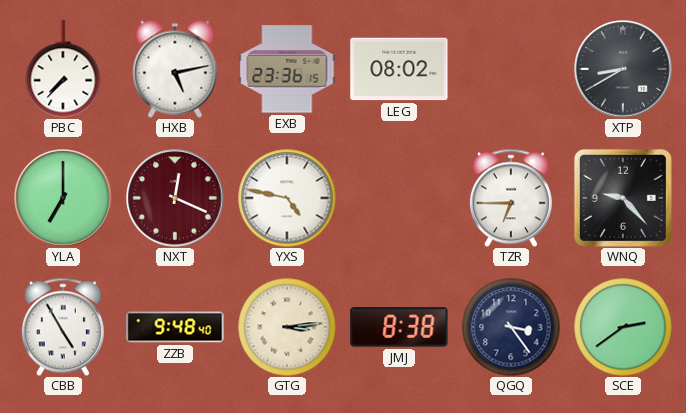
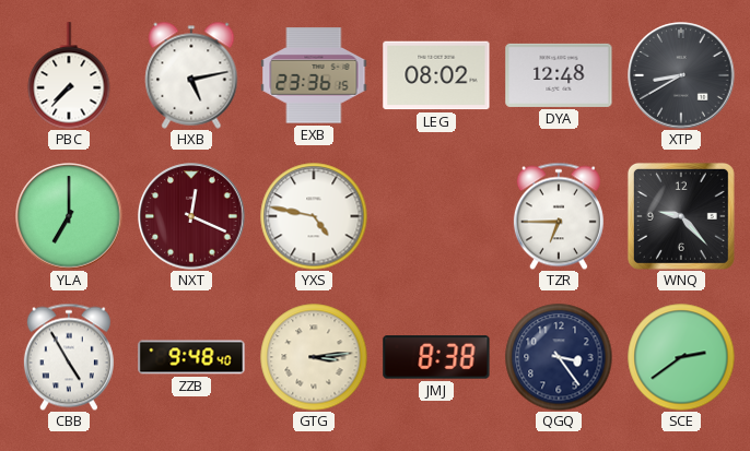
DYA: none -> 12:48 (559, 75)
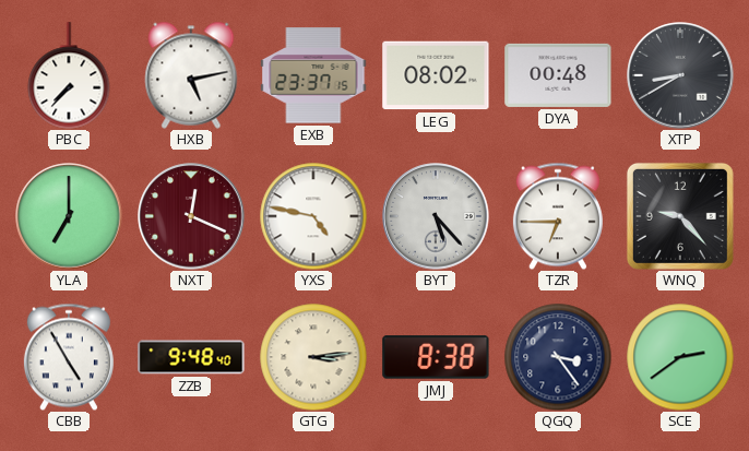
EXB: 23:36 -> 23:37 (313, 75)
DYA: 12:48 -> 00:48 (558, 75)
BYT: none -> 5:23 (436, 216)
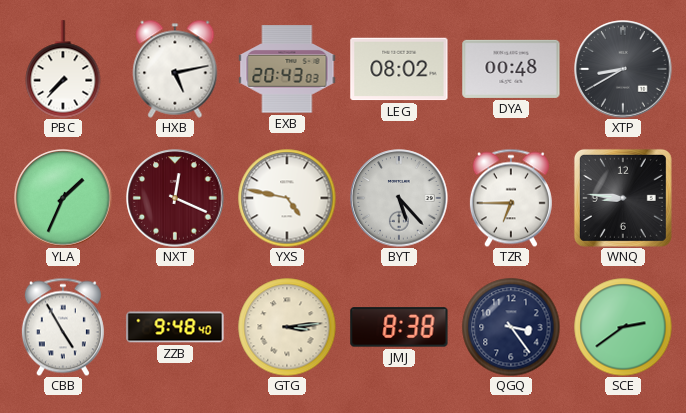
EXB: 23:37 -> 20:43 (287, 69)
YLA: 7:00 -> 1:34 (63, 198)
WNQ: 9:23 -> 8:46 (623, 198)
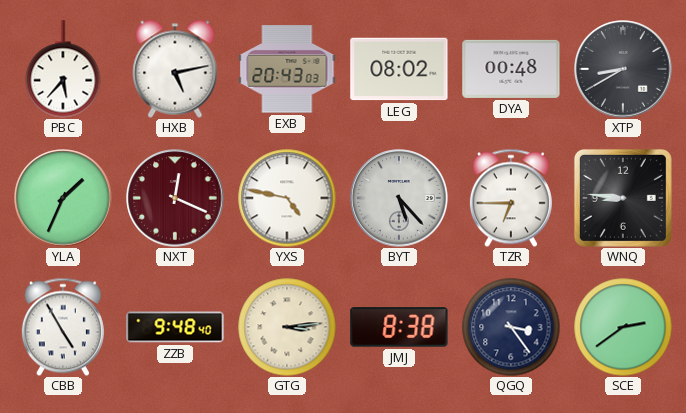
PBC: 7:37 -> 5:37 (63, 69)
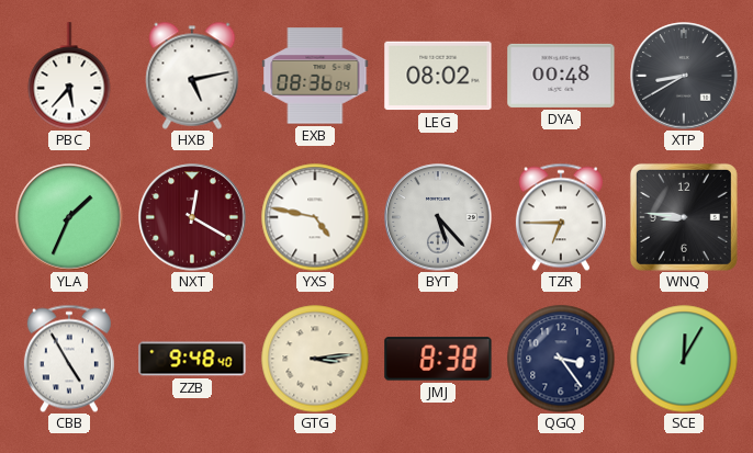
EXB: 20:43 -> 08:36 (315, 76)
NXT: 12:19 -> 12:20 (192, 217)
SCE: 2:39 -> 12:05 (684, 359)
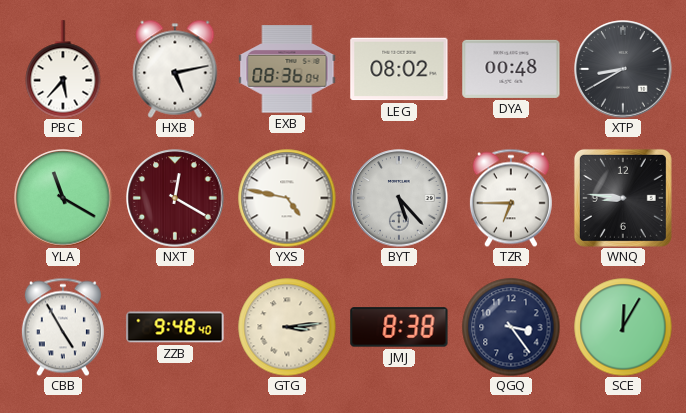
YLA: 1:34 -> 11:20 (63, 198)
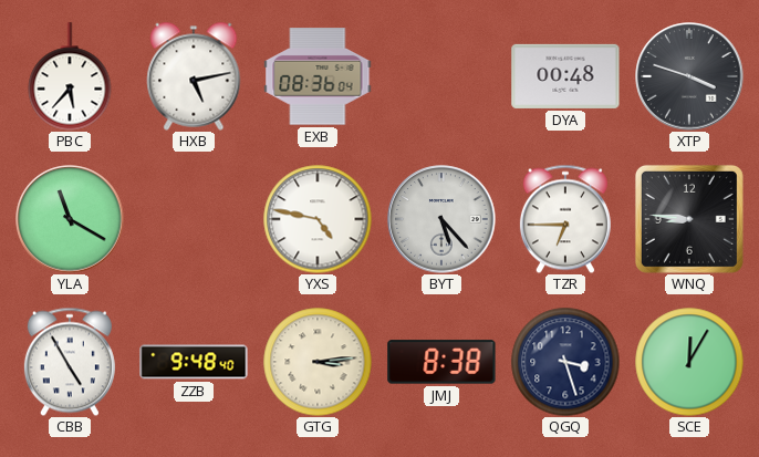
LEG: 08:02 -> none (399, 69)
XTP: 8:40 -> 3:48 (689, 76)
NXT: 12:20 -> none (175, 198)
QGQ: 3:24 -> 3:27 (565, 362)
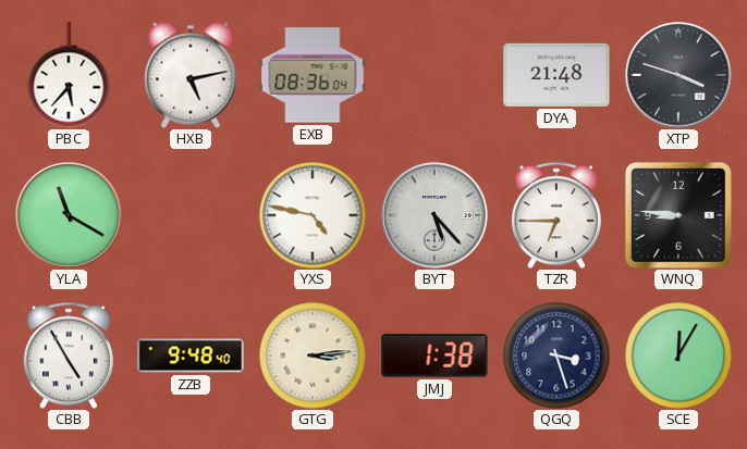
DYA: 00:48 -> 21:48 (556, 75)
JMJ: 8:38 -> 1:38 (434, 356)
